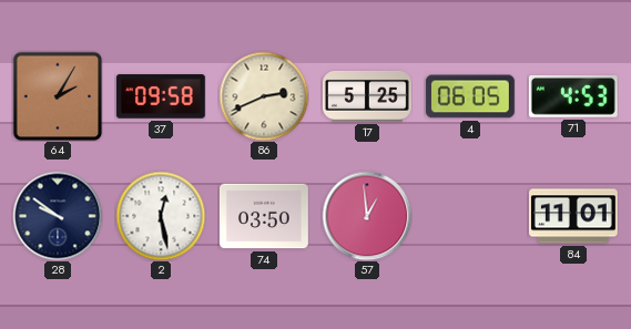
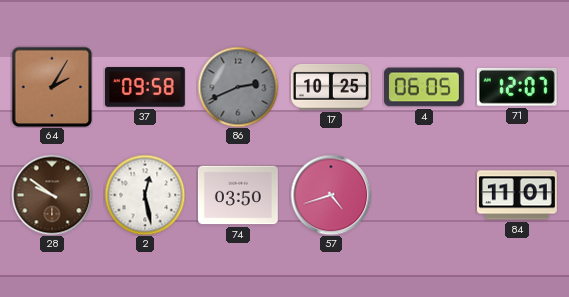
86 dial: cream -> grey (238, 87)
17: 5:25 -> 10:25 (331, 87)
71: 4:53 -> 12:07 (517, 87)
28 dial: navy -> brown (52, 195)
57: 12:59 -> 4:42 (331, 195)
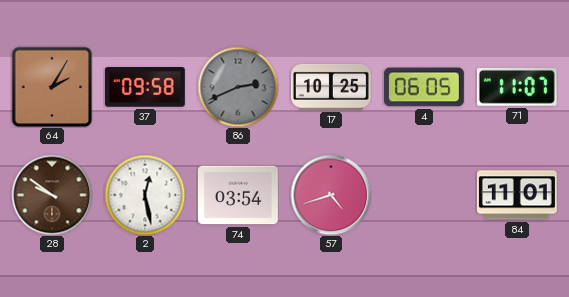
71: 12:07 -> 11:07 (517, 87)
74: 03:50 -> 03:54 (238, 195)
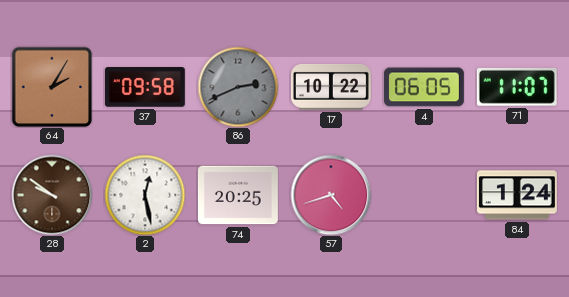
17: 10:25 -> 10:22 (331, 87)
74: 03:54 -> 20:25 (238, 195)
84: 11:01 -> 1:24 (517, 195)
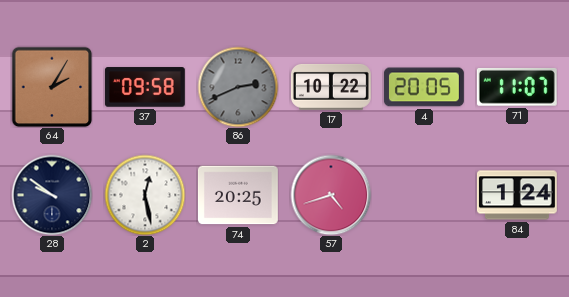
4: 06:05 -> 20:05 (424, 87)
28 dial: brown -> navy (52, 195)
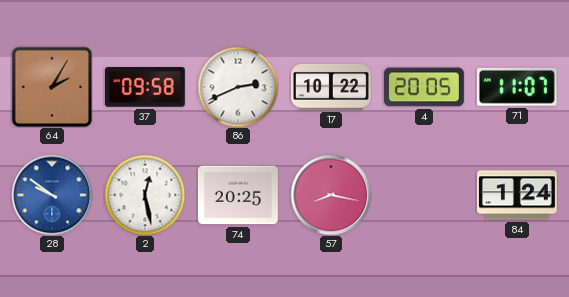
86 dial: grey -> white (238, 87)
28 dial: navy -> blue (52, 195)
57: 4:42 -> 8:17 (331, 195)
